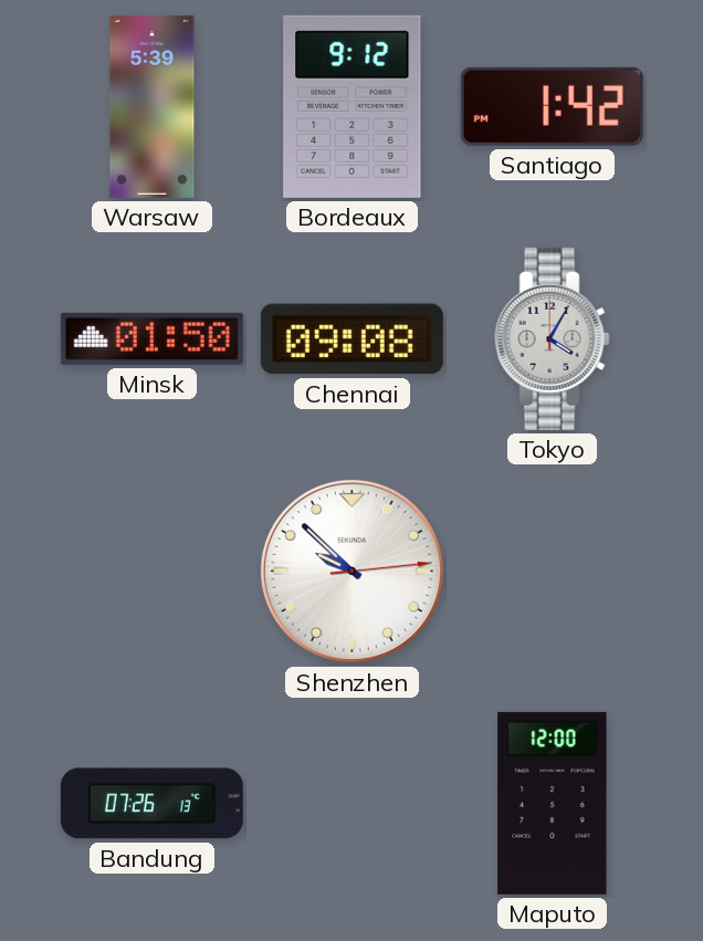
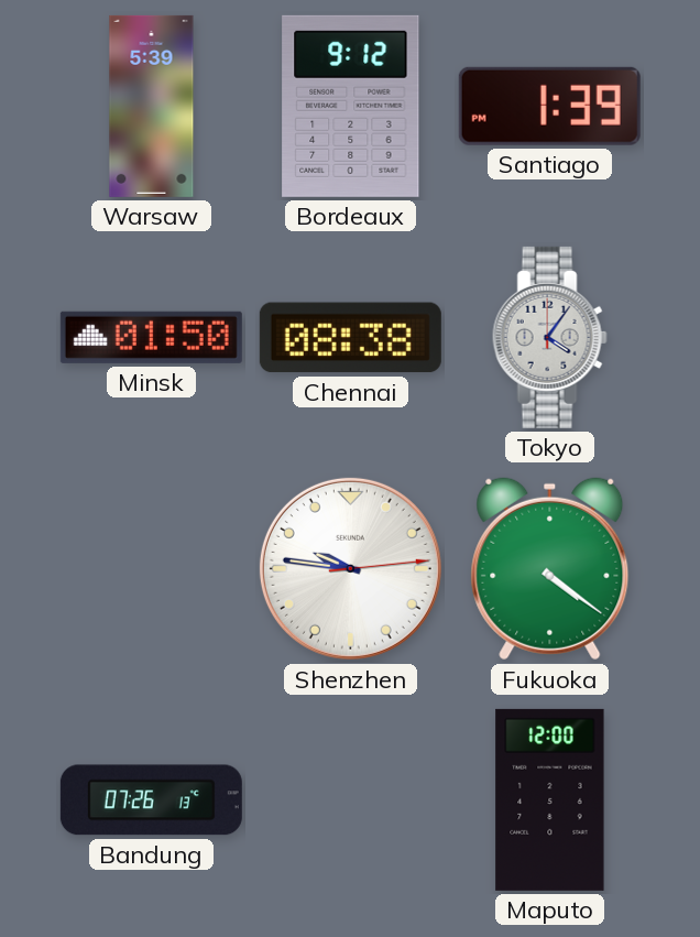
Santiago: 1:42 -> 1:39 (549, 106)
Chennai: 09:08 -> 08:38 (350, 338)
Tokyo: 4:05 -> 4:06 (549, 337)
Shenzhen: 9:52 -> 9:46 (350, 568)
Fukuoka: none -> 4:21 (550, 569)
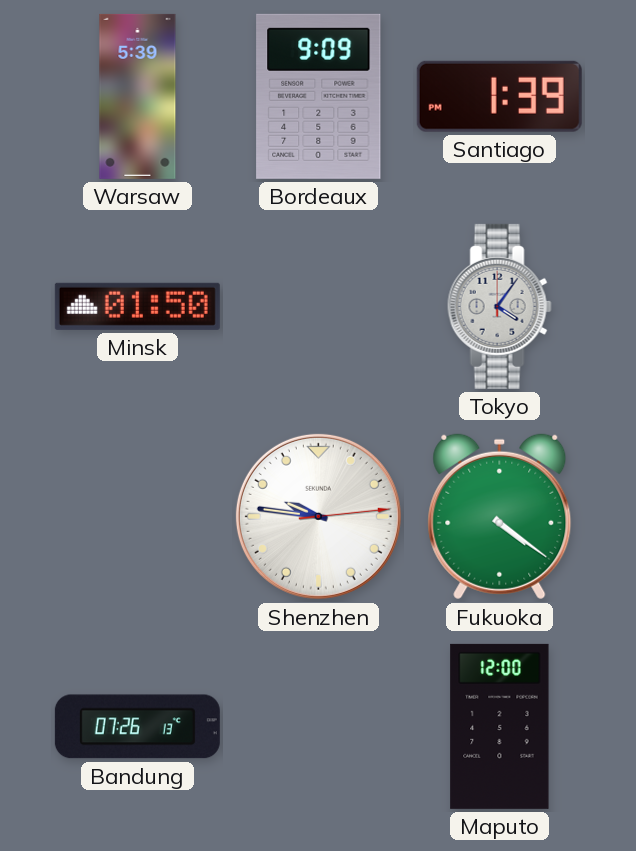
Bordeaux: 9:12 -> 9:09 (319, 96)
Chennai: 08:38 -> none (350, 338)
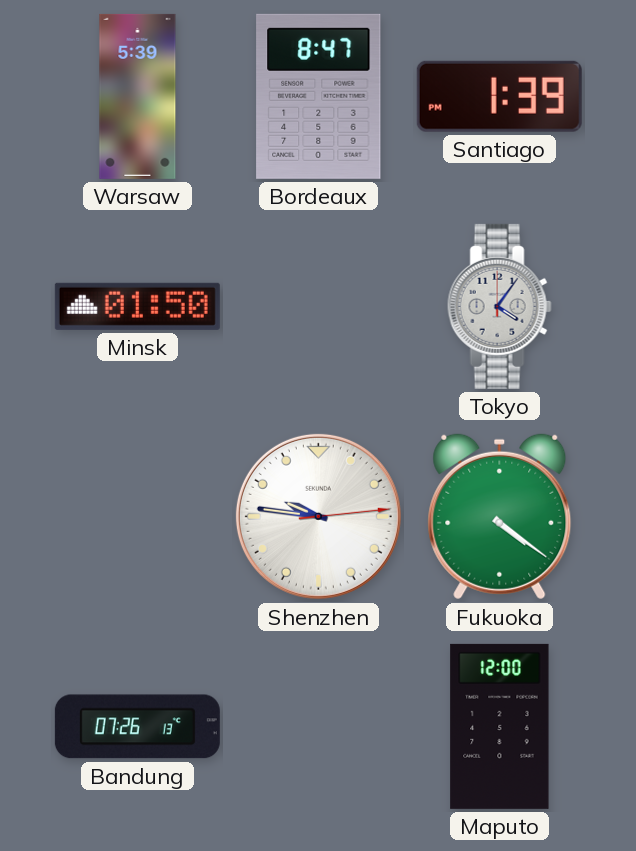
Bordeaux: 9:09 -> 8:47 (319, 96)
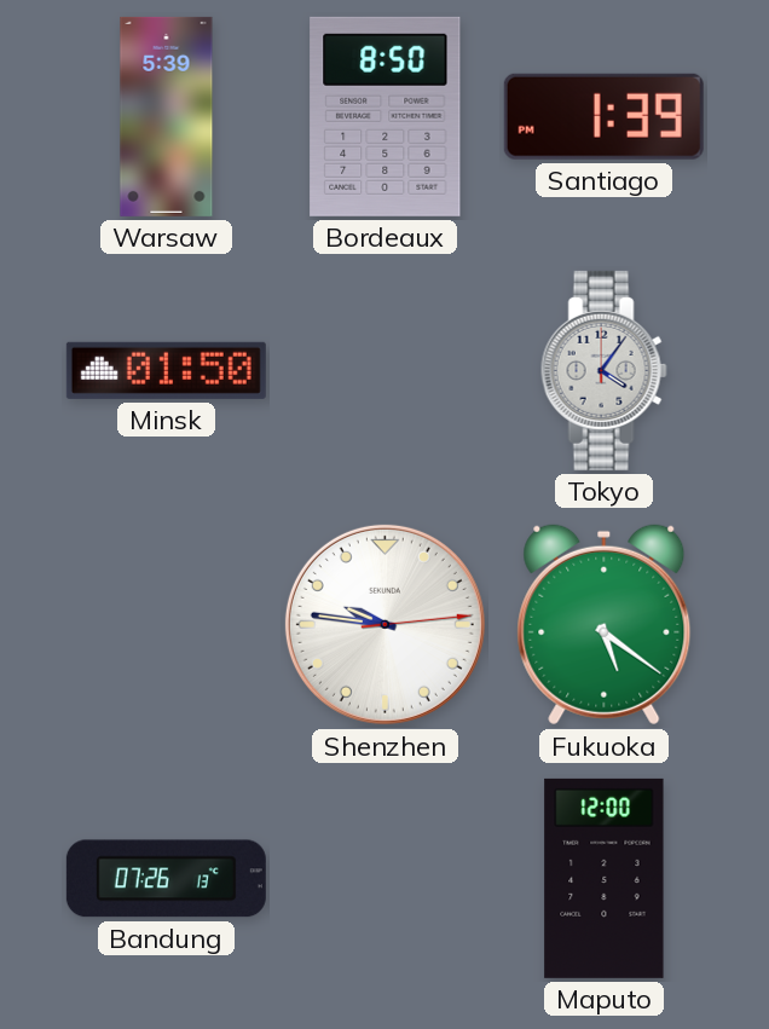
Bordeaux: 8:47 -> 8:50 (386, 116)
Fukuoka: 4:21 -> 5:21 (605, 625)
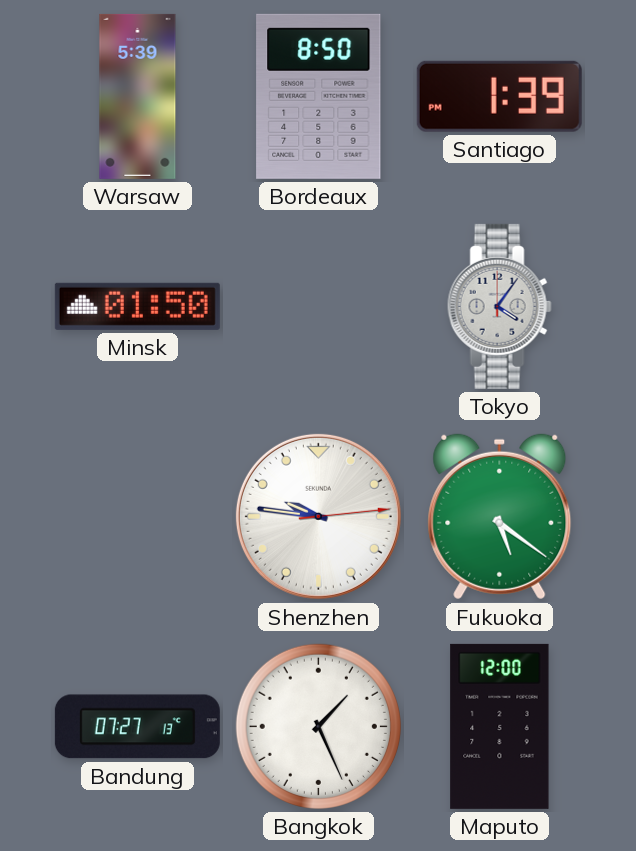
Bandung: 07:26 -> 07:27 (137, 727)
Bangkok: none -> 1:26 (318, 726)
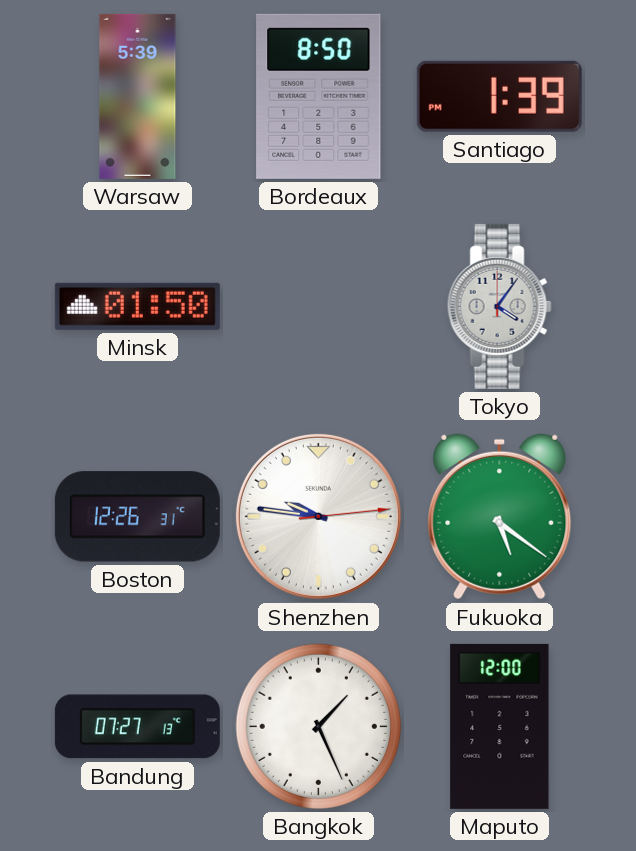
Boston: none -> 12:26 (137, 517)
